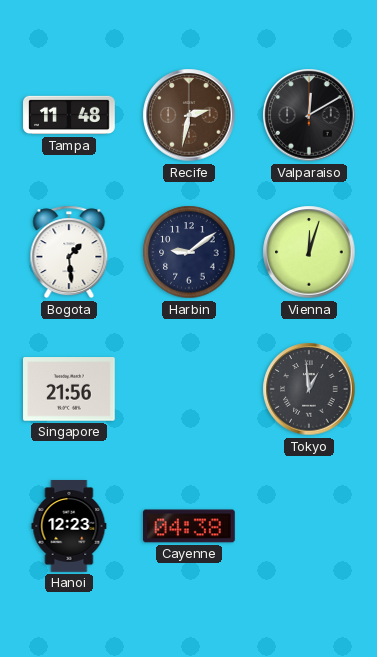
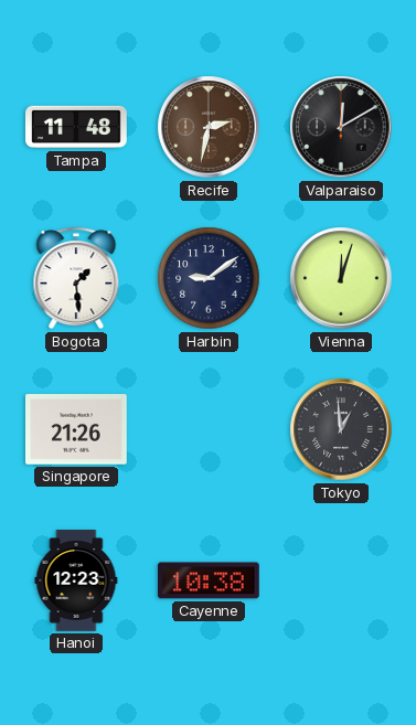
Singapore: 21:56 -> 21:26 (77, 429)
Cayenne: 04:38 -> 10:38 (210, 580)
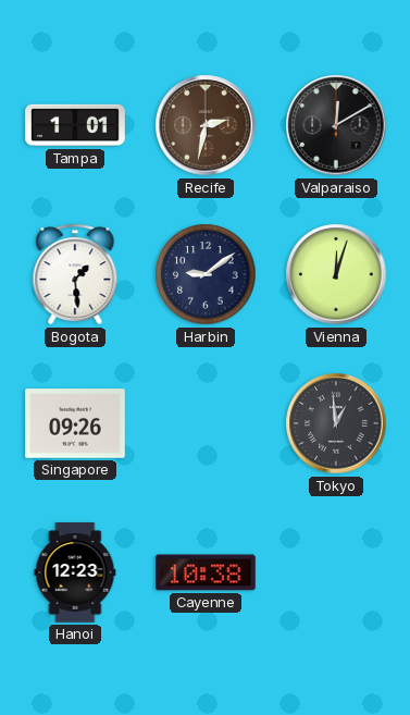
Tampa: 11:48 -> 1:01 (75, 125)
Singapore: 21:26 -> 09:26 (76, 423)
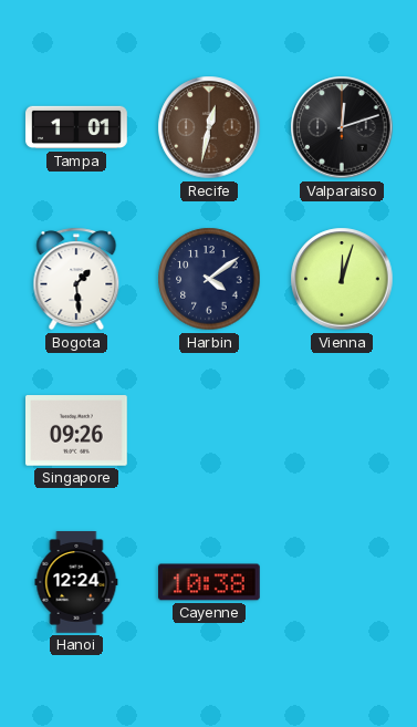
Recife: 2:32 -> 12:32 (209, 127)
Valparaiso: 12:10 -> 12:12 (342, 127)
Harbin: 9:09 -> 4:09 (209, 279)
Tokyo: 12:59 -> none (336, 423)
Hanoi: 12:23 -> 12:24 (76, 583)
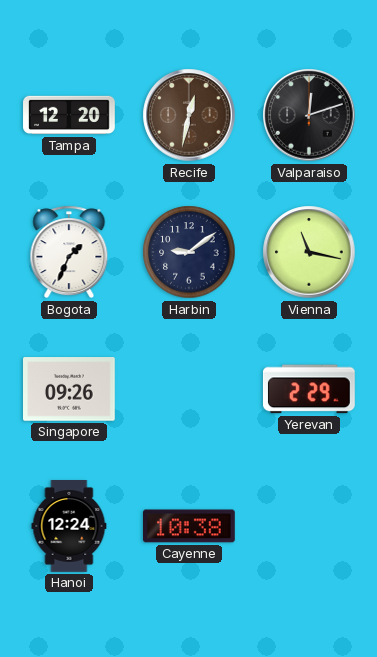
Tampa: 1:01 -> 12:20 (69, 115)
Bogota: 1:29 -> 1:34 (69, 252)
Harbin: 4:09 -> 9:09 (189, 252)
Vienna: 12:03 -> 11:17 (309, 252)
Yerevan: none -> 2:29 (309, 389)
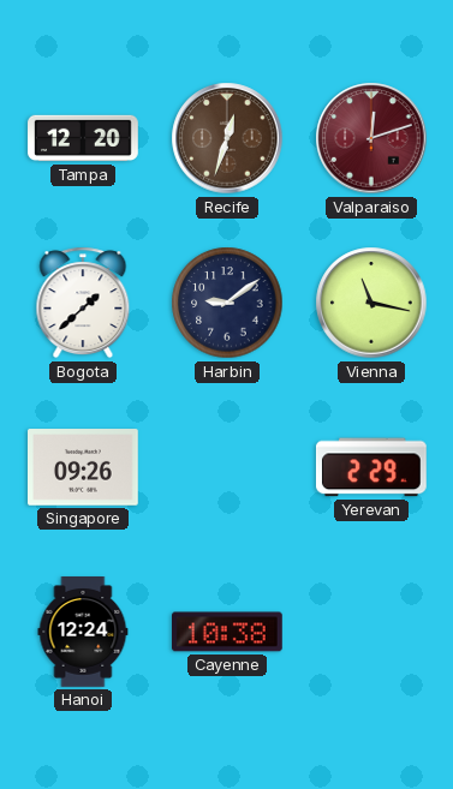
Recife: 12:32 -> 12:33 (227, 138)
Valparaiso dial: black -> burgundy (371, 138)
Bogota: 1:34 -> 1:38 (83, 303)
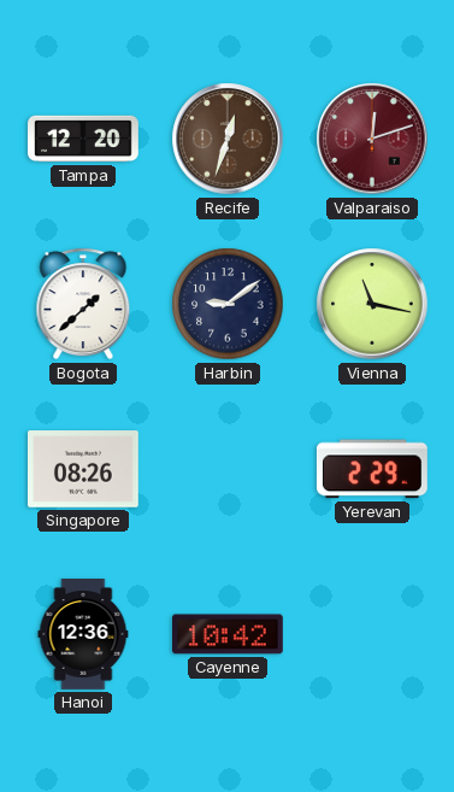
Singapore: 09:26 -> 08:26 (84, 469)
Hanoi: 12:24 -> 12:36 (83, 635)
Cayenne: 10:38 -> 10:42 (229, 634)
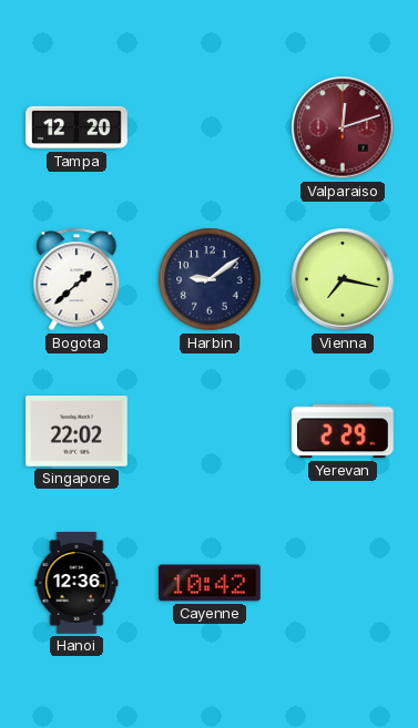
Recife: 12:33 -> none (228, 139)
Vienna: 11:17 -> 7:17 (343, 279)
Singapore: 08:26 -> 22:02 (78, 431)
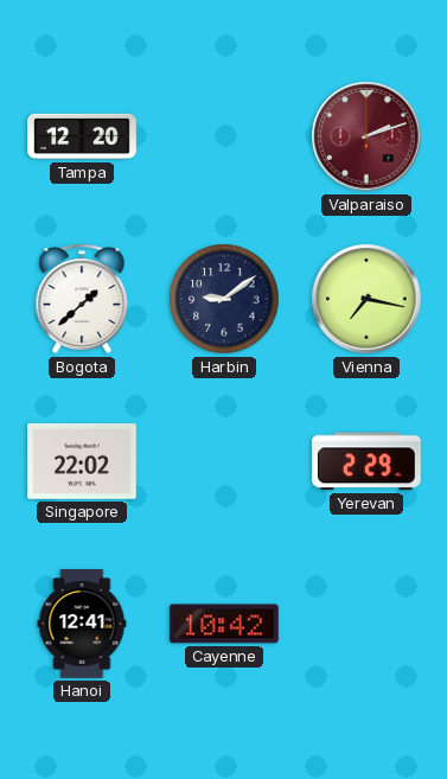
Valparaiso: 12:12 -> 2:12 (366, 136)
Hanoi: 12:36 -> 12:41 (82, 625)
